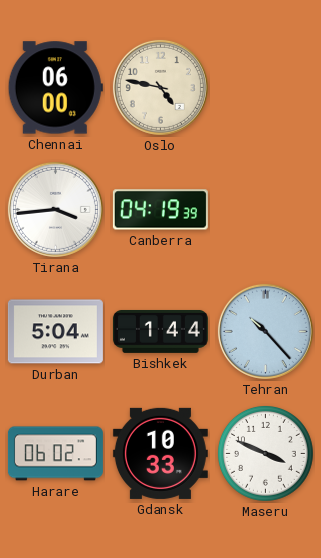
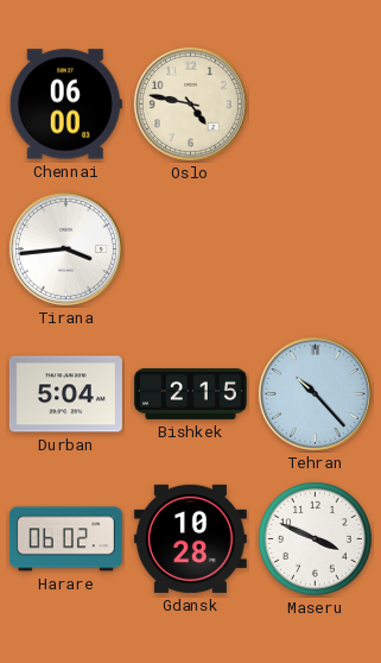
Canberra: 04:19 -> none (160, 210)
Bishkek: 1:44 -> 2:15 (190, 393)
Gdansk: 10:33 -> 10:28 (190, 538)
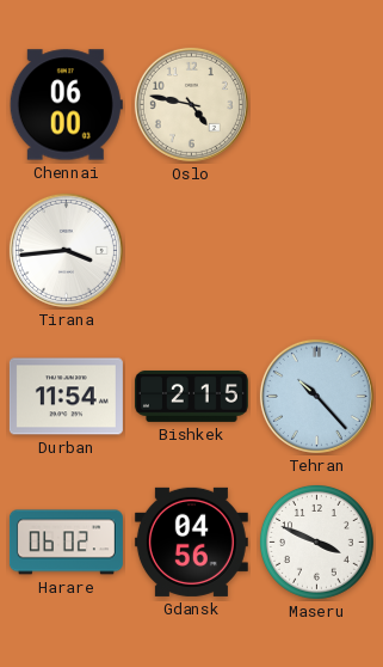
Durban: 5:04 -> 11:54 (66, 397)
Gdansk: 10:28 -> 04:56 (191, 541)
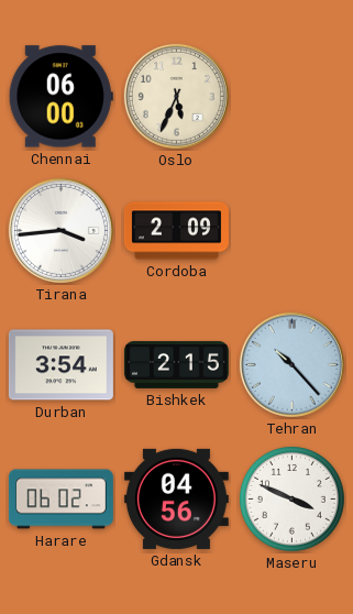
Oslo: 4:47 -> 5:34 (176, 96)
Cordoba: none -> 2:09 (176, 231)
Durban: 11:54 -> 3:54 (60, 365)
